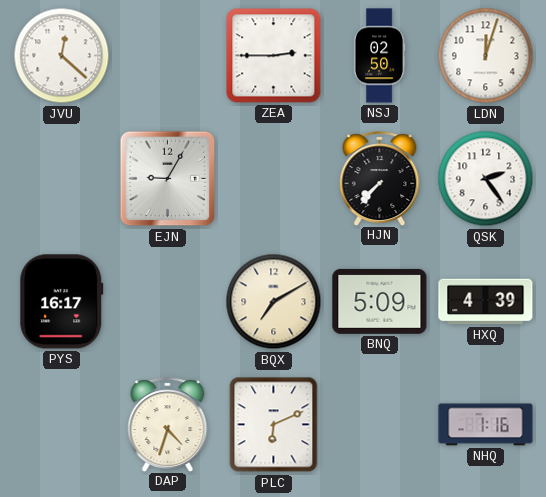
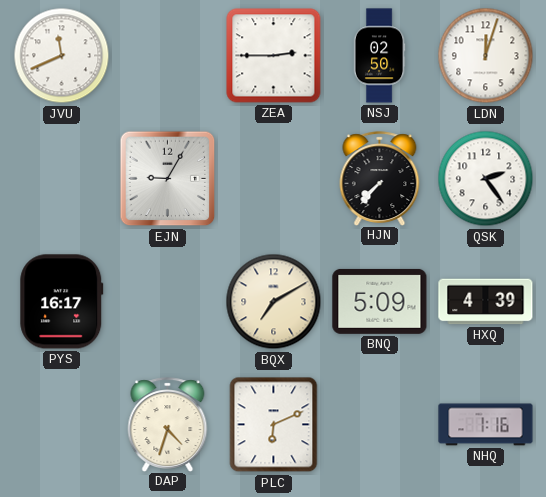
JVU: 12:22 -> 11:41 (62, 56)
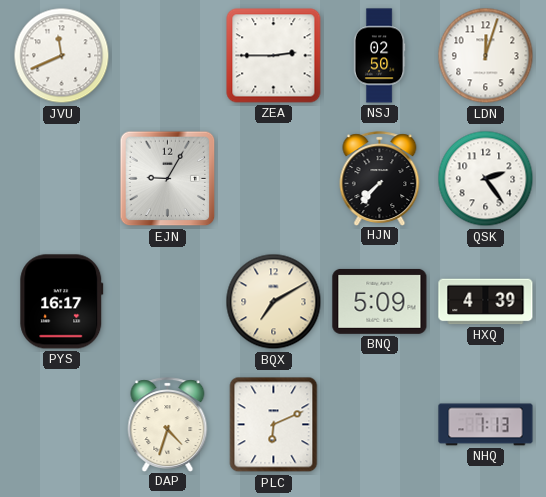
NHQ: 1:16 -> 1:13 (486, 425)
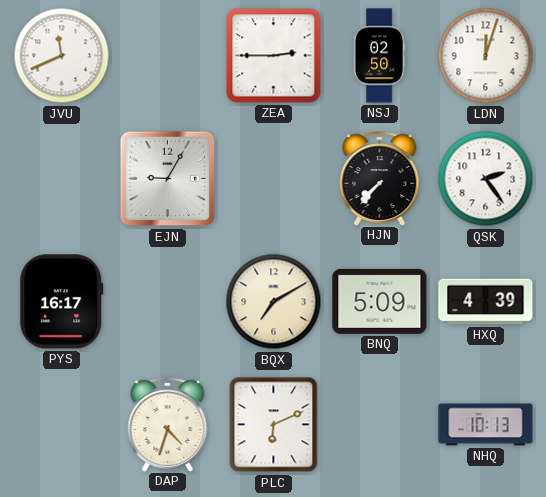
NHQ: 1:13 -> 10:13 (486, 425)
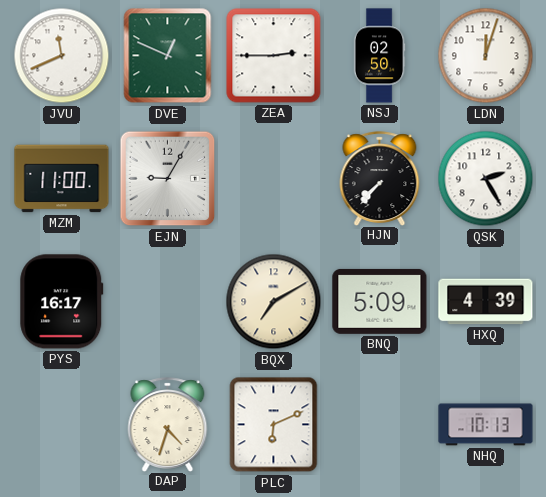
DVE: none -> 12:49 (168, 56)
MZM: none -> 11:00 (62, 179)
QSK: 2:24 -> 2:25 (486, 179)
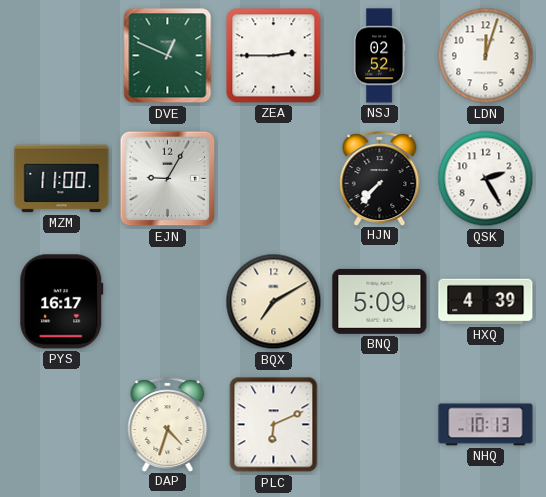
JVU: 11:41 -> none (62, 56)
NSJ: 02:50 -> 02:52 (379, 56)
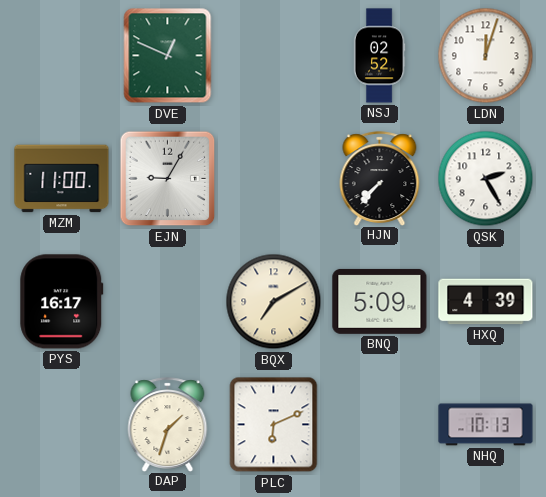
ZEA: 2:45 -> none (274, 56)
DAP: 4:33 -> 1:33 (168, 424)
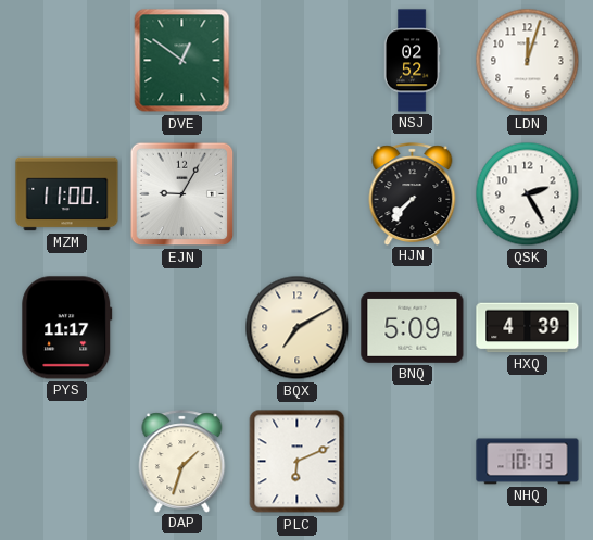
DVE: 12:49 -> 12:51 (182, 61)
PYS: 16:17 -> 11:17 (67, 328)
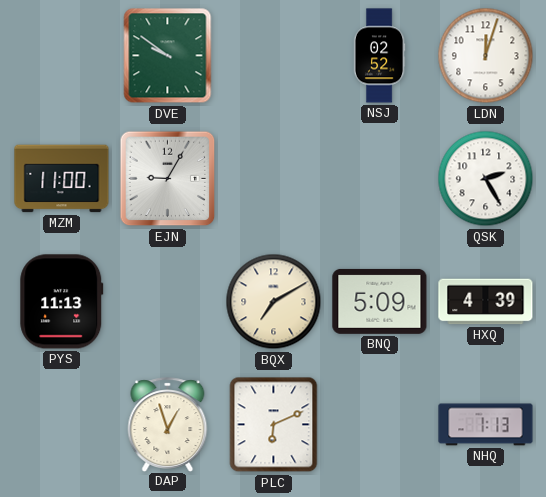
DVE: 12:51 -> 9:51 (168, 56)
HJN: 7:37 -> none (413, 193)
PYS: 11:17 -> 11:13 (62, 302)
DAP: 1:33 -> 12:57 (168, 424)
NHQ: 10:13 -> 1:13 (486, 425)
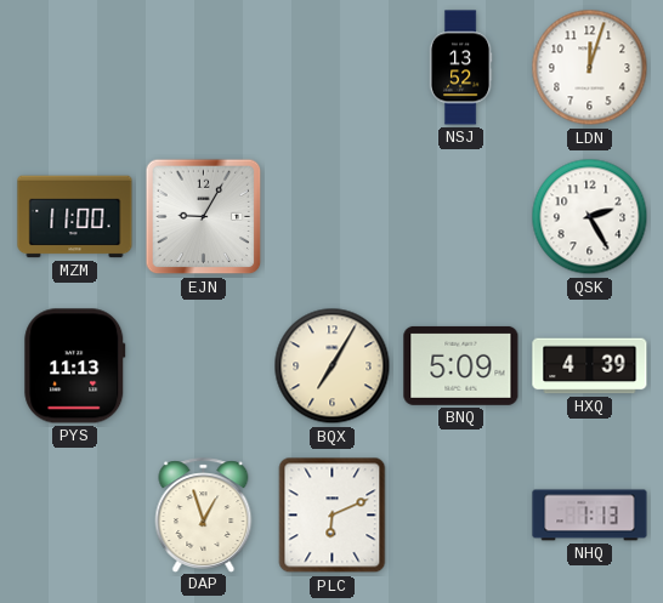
DVE: 9:51 -> none (168, 56)
NSJ: 02:52 -> 13:52 (460, 68)
BQX: 7:10 -> 7:05 (333, 366)
